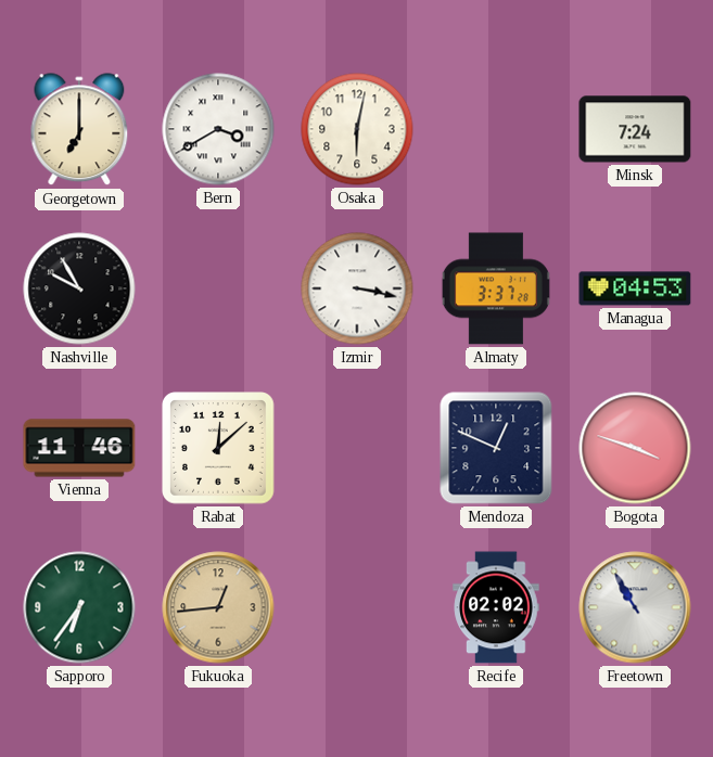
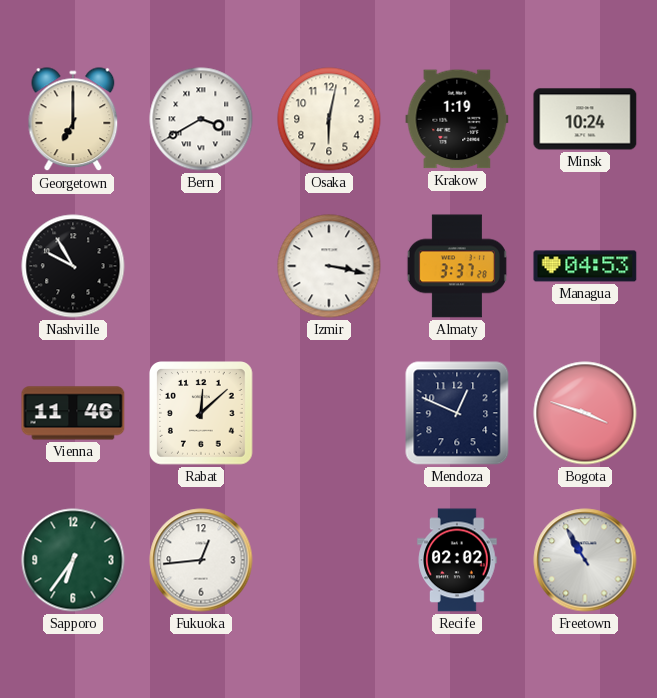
Krakow: none -> 1:19 (457, 119)
Minsk: 7:24 -> 10:24 (585, 119)
Fukuoka dial: champagne -> white (201, 560)
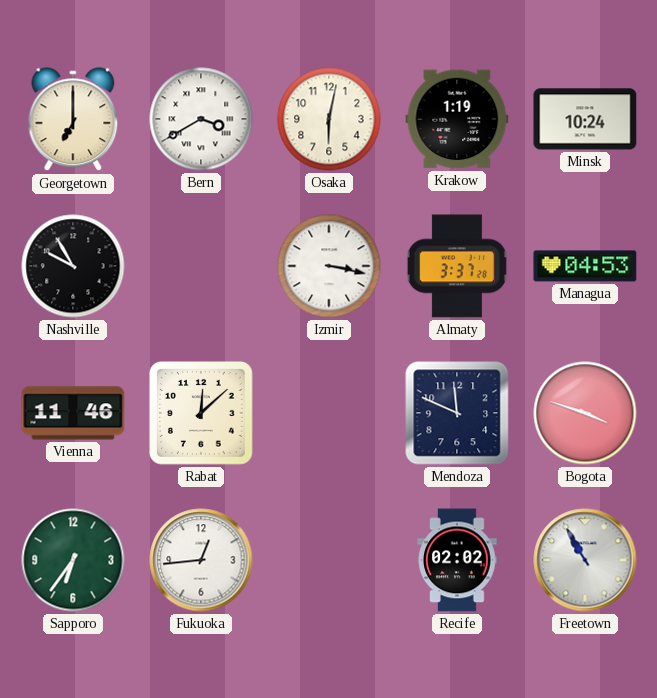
Mendoza: 12:49 -> 11:49 (457, 413)
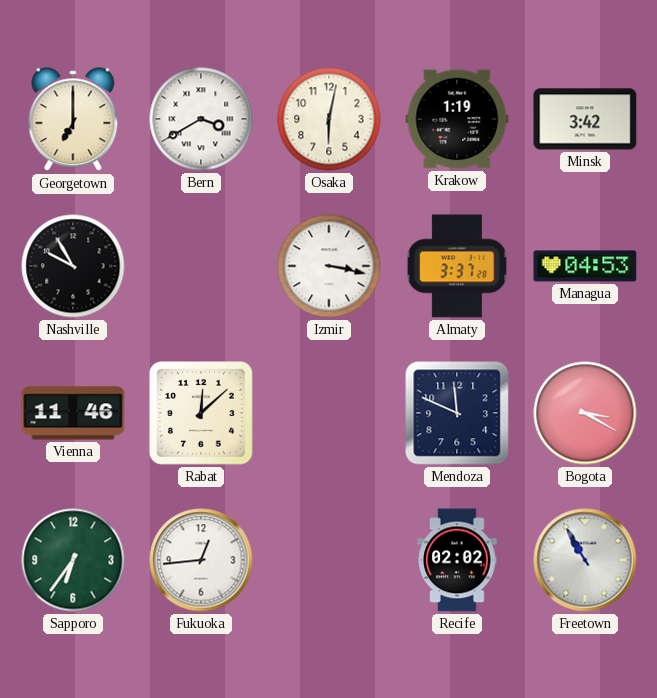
Minsk: 10:24 -> 3:42 (585, 119)
Bogota: 3:48 -> 3:20 (585, 413)
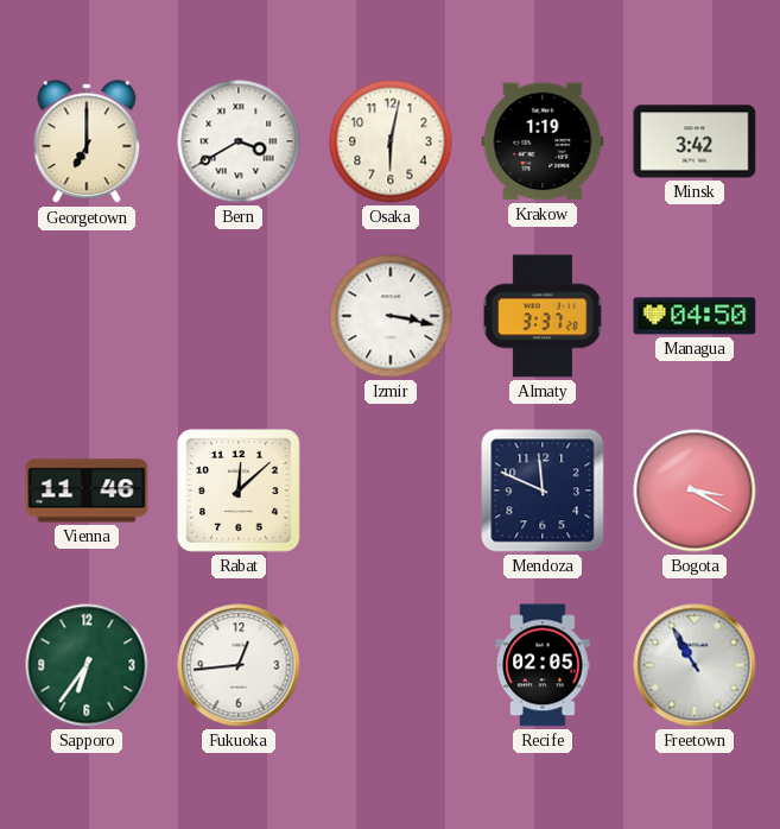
Nashville: 9:55 -> none (73, 266)
Managua: 04:53 -> 04:50 (695, 316)
Recife: 02:02 -> 02:05 (543, 665)
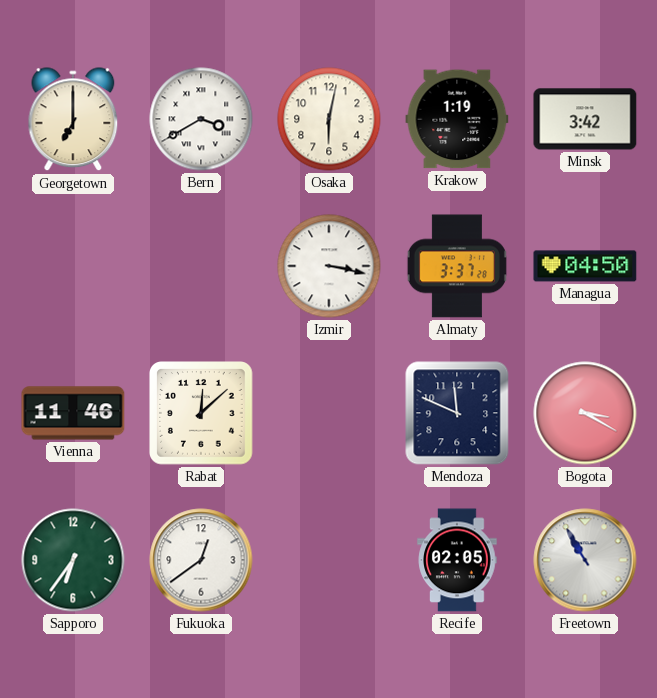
Fukuoka: 12:44 -> 12:39 (201, 560)
